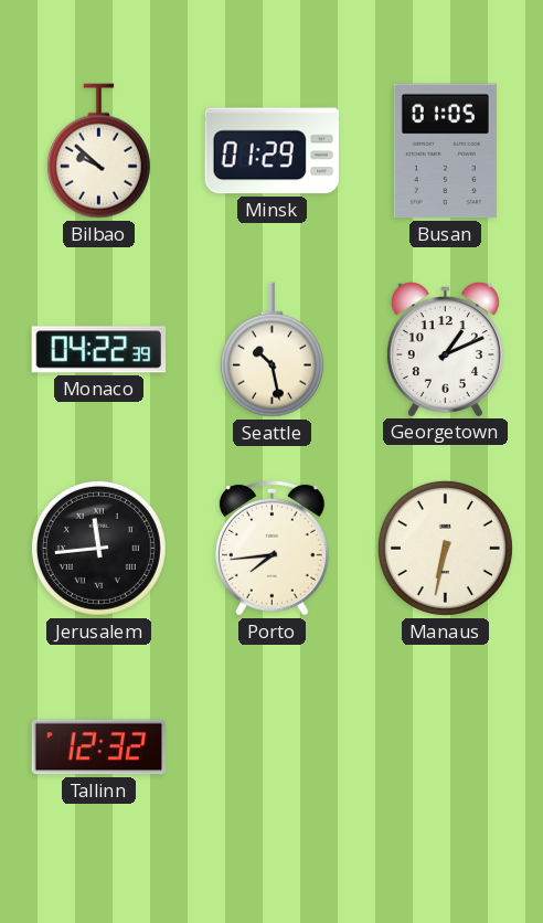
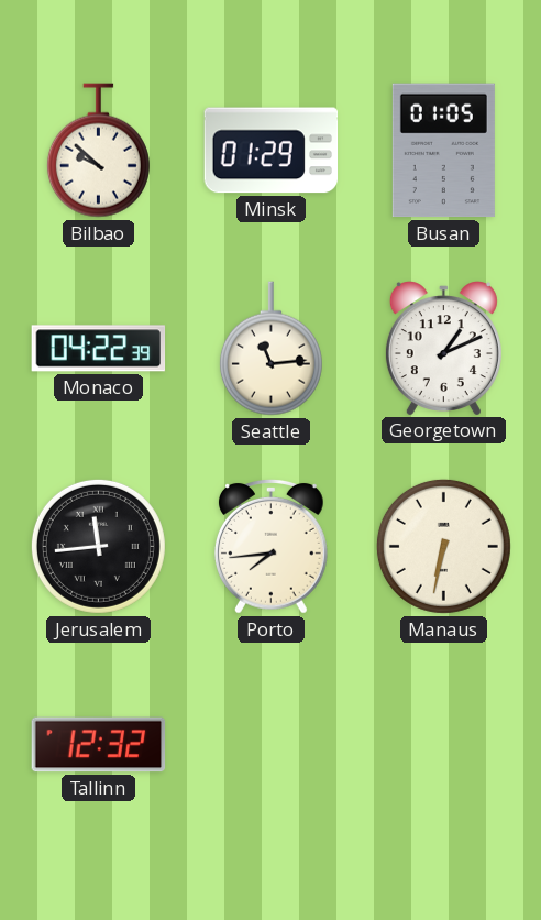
Seattle: 10:28 -> 11:14 (270, 349)
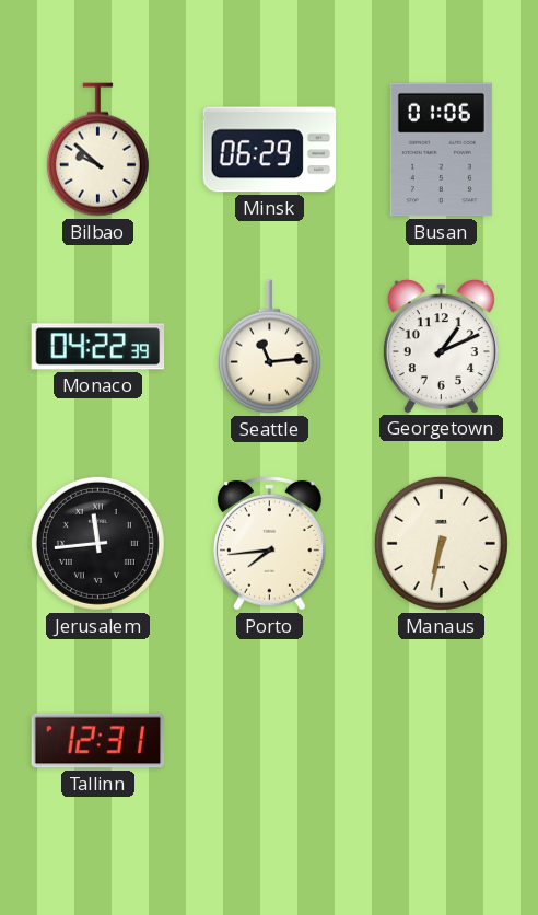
Minsk: 01:29 -> 06:29 (270, 150)
Busan: 01:05 -> 01:06 (441, 150)
Tallinn: 12:32 -> 12:31 (98, 741)
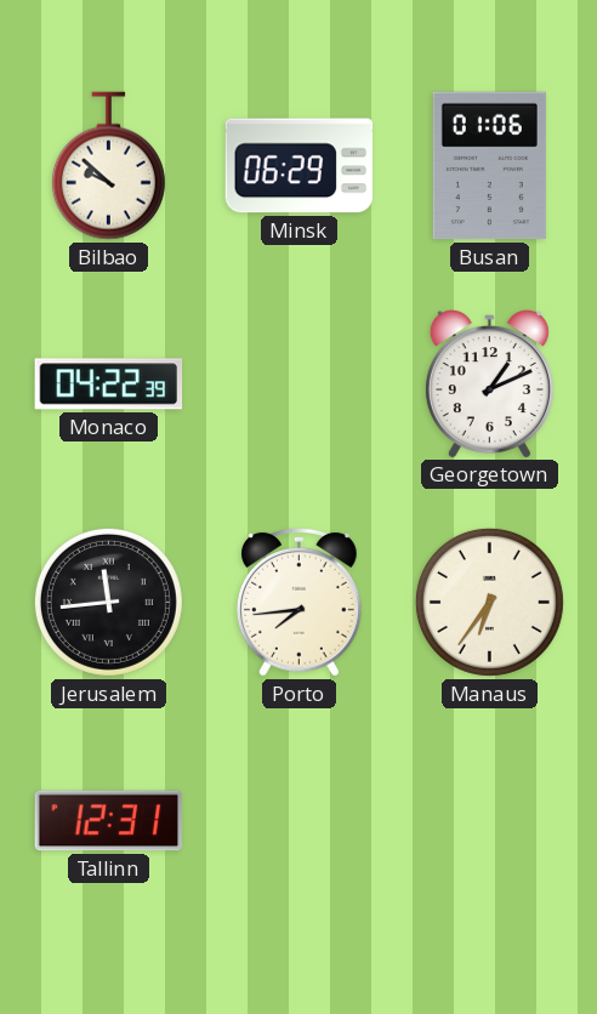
Seattle: 11:14 -> none (269, 347)
Manaus: 6:32 -> 6:36 (489, 602)
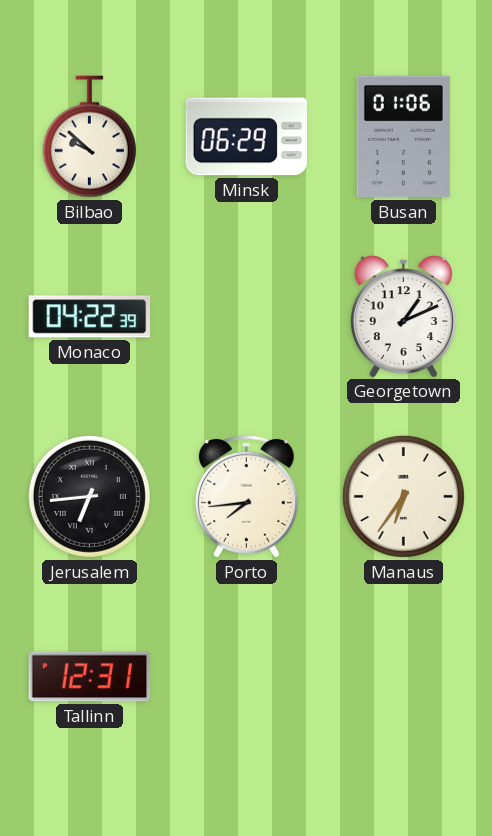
Jerusalem: 11:44 -> 6:44 (89, 496)
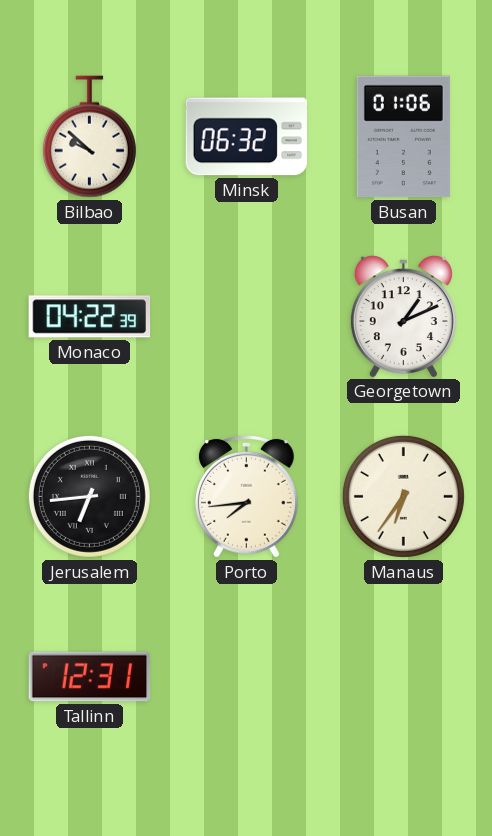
Minsk: 06:29 -> 06:32 (247, 137)
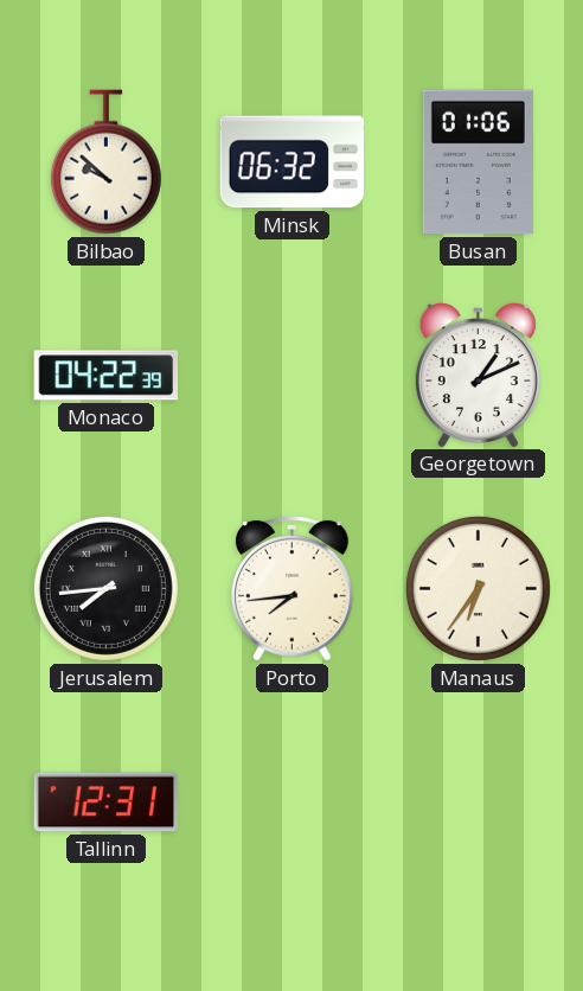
Jerusalem: 6:44 -> 7:44 (105, 588)
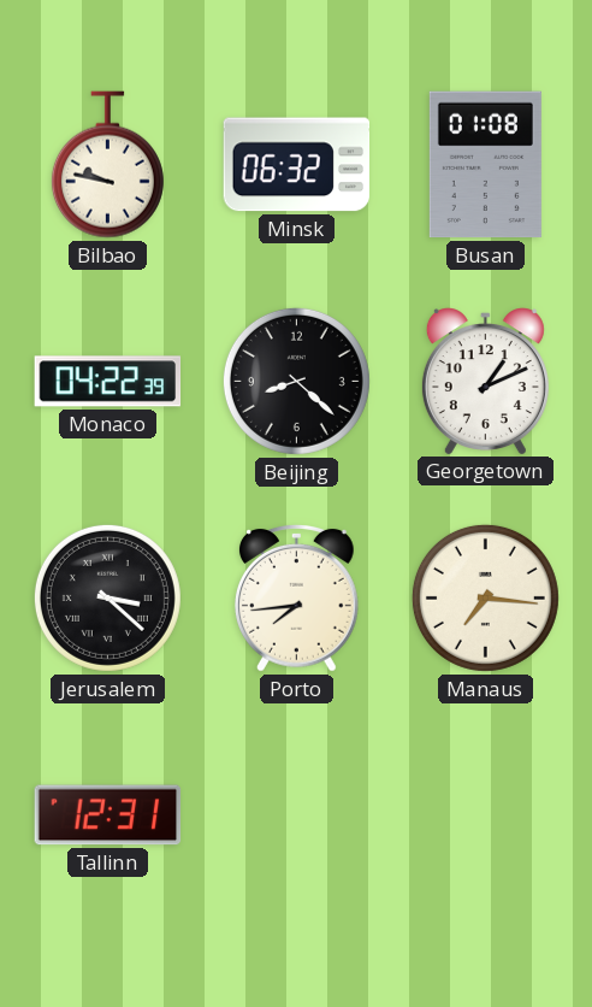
Bilbao: 9:52 -> 9:47 (107, 165)
Busan: 01:06 -> 01:08 (485, 165)
Beijing: none -> 8:22 (296, 381)
Jerusalem: 7:44 -> 3:22 (107, 597)
Manaus: 6:36 -> 7:16 (485, 597)
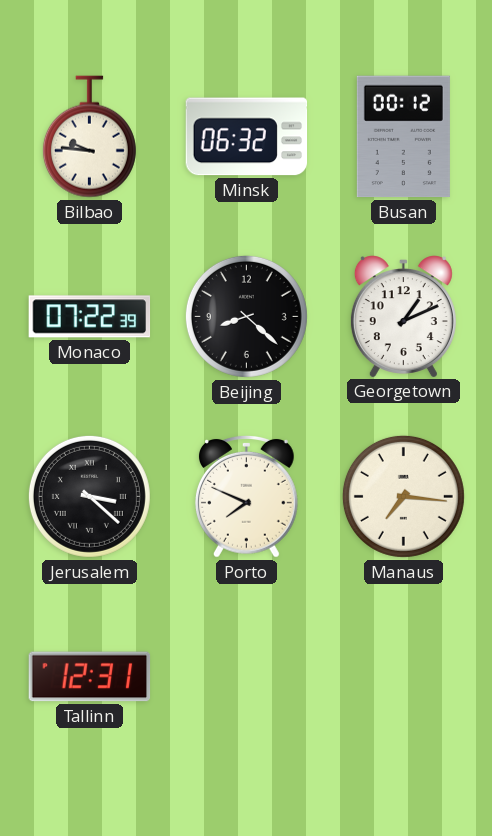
Bilbao: 9:47 -> 9:46 (89, 137)
Busan: 01:08 -> 00:12 (403, 137)
Monaco: 04:22 -> 07:22 (90, 317)
Porto: 7:44 -> 7:49 (247, 497)
